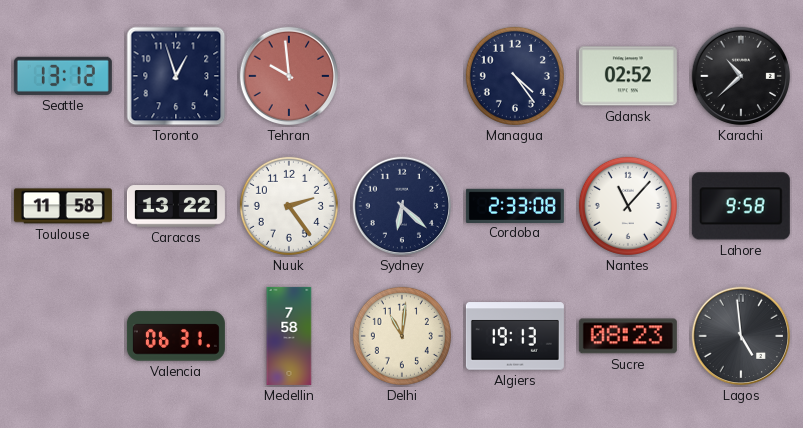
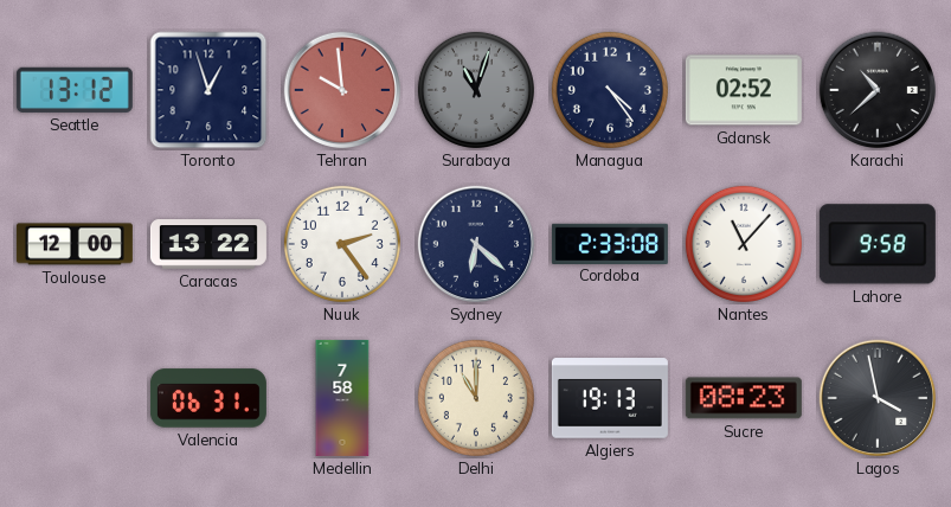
Surabaya: none -> 11:03 (476, 90)
Toulouse: 11:58 -> 12:00 (75, 244)
Delhi: 11:01 -> 11:00 (476, 398)
Lagos: 4:59 -> 3:58 (878, 398)
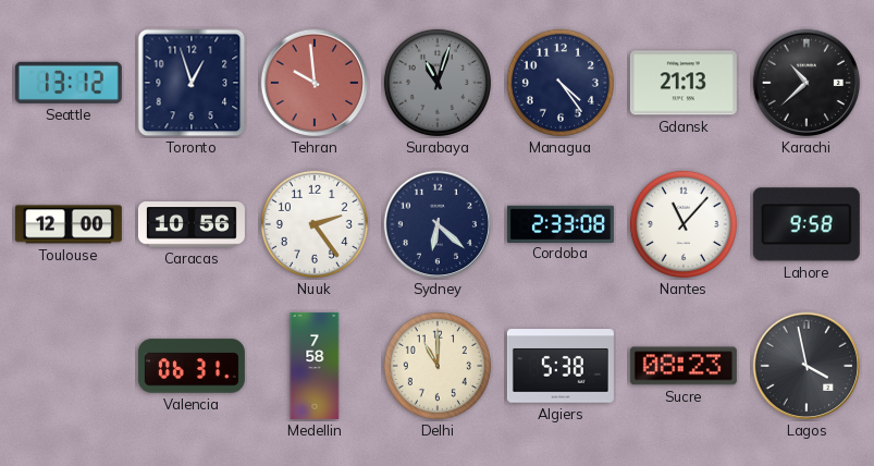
Gdansk: 02:52 -> 21:13 (684, 83)
Caracas: 13:22 -> 10:56 (192, 224)
Algiers: 19:13 -> 5:38 (561, 366)
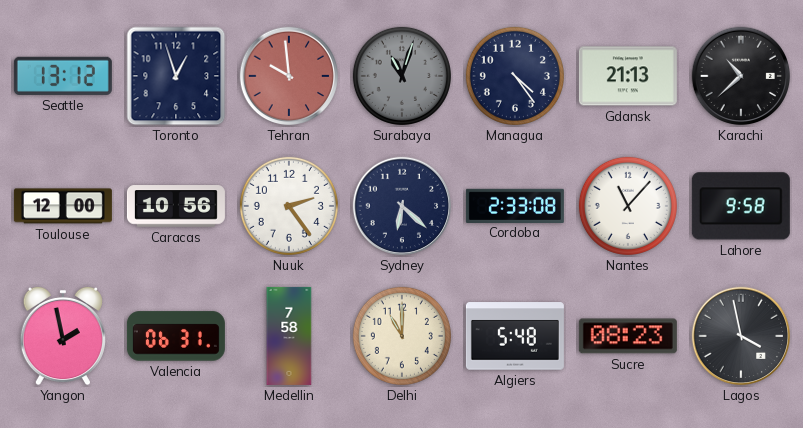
Yangon: none -> 1:58 (63, 336)
Algiers: 5:38 -> 5:48 (515, 336)
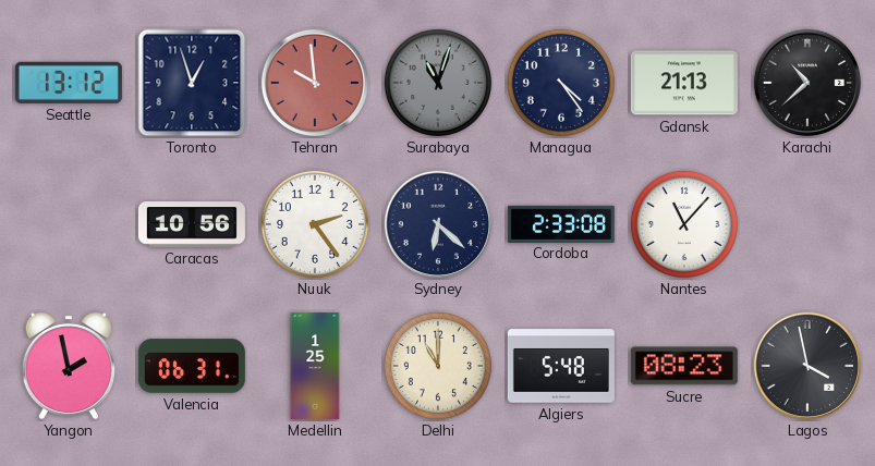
Toulouse: 12:00 -> none (63, 206)
Lahore: 9:58 -> none (741, 206)
Medellin: 7:58 -> 1:25 (315, 366)
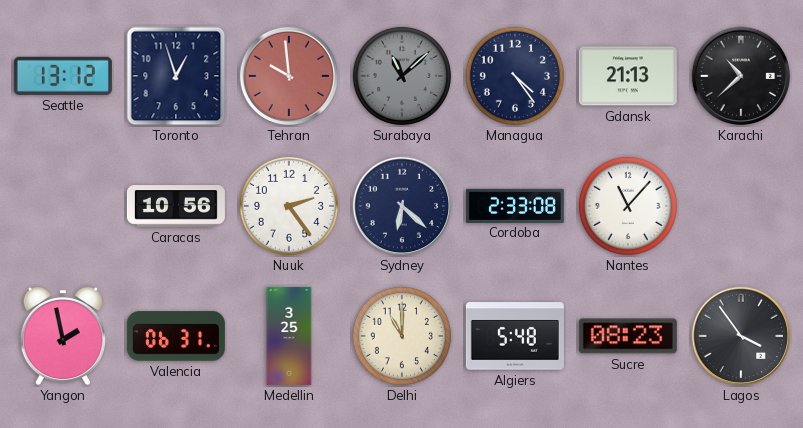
Surabaya: 11:03 -> 11:08 (402, 76)
Medellin: 1:25 -> 3:25 (289, 336)
Lagos: 3:58 -> 3:54 (741, 336)
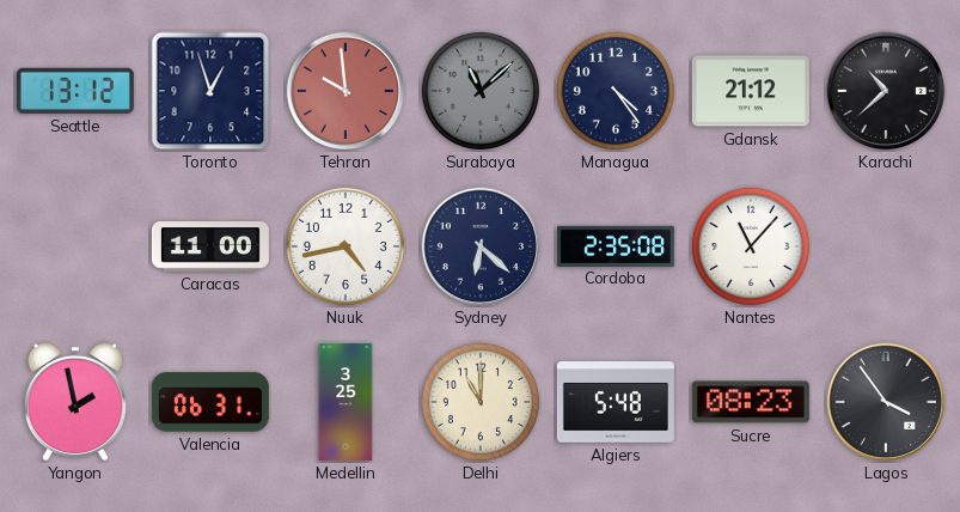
Gdansk: 21:13 -> 21:12 (751, 91)
Caracas: 10:56 -> 11:00 (210, 246)
Nuuk: 2:24 -> 4:43 (346, 246)
Cordoba: 2:33 -> 2:35 (616, 245)
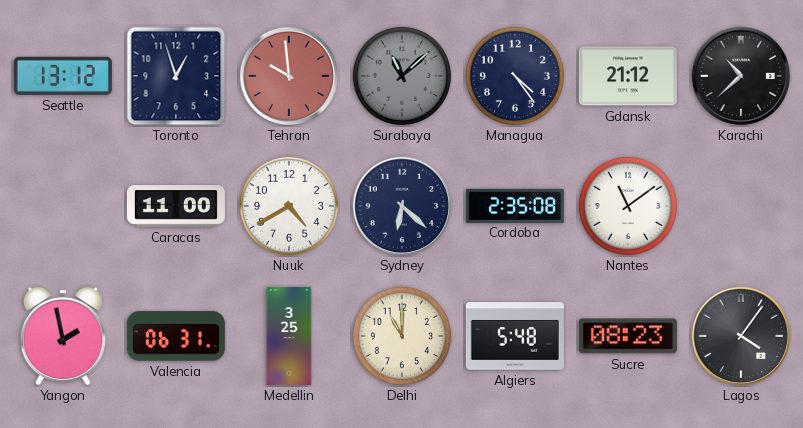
Nuuk: 4:43 -> 4:40 (289, 206)
Nantes: 11:07 -> 11:09 (628, 206)
Lagos: 3:54 -> 4:06 (741, 336)
